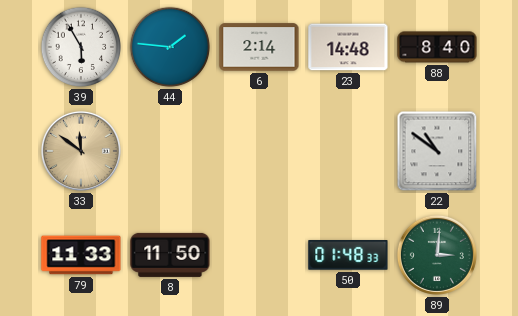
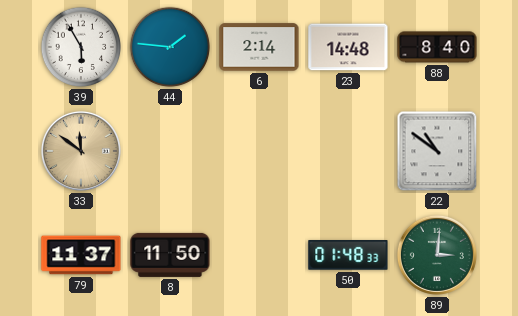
79: 11:33 -> 11:37 (81, 255)
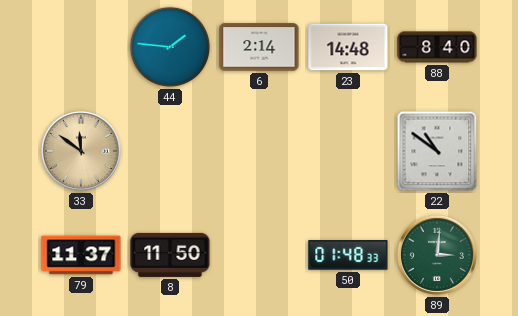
39: 5:55 -> none (81, 47)
